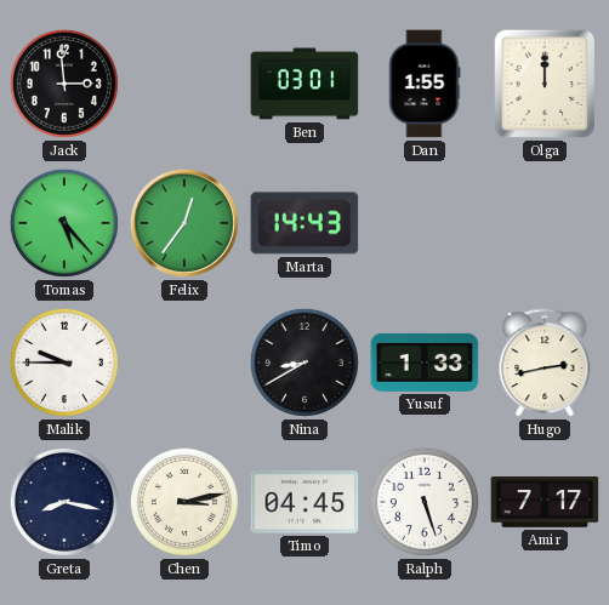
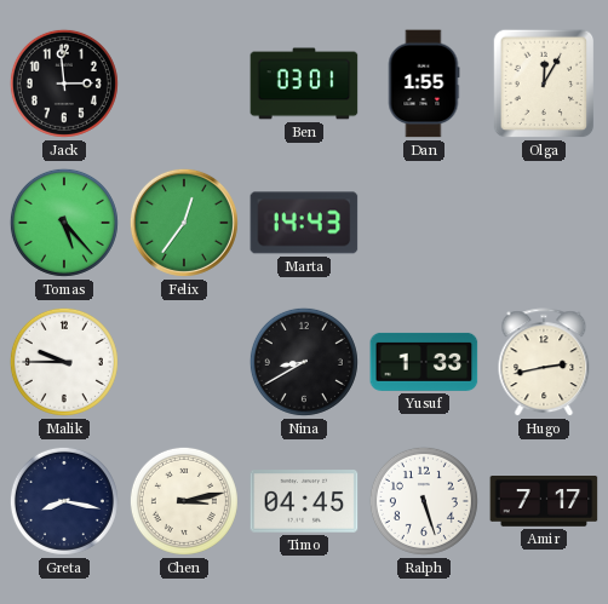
Olga: 12:00 -> 12:05 (544, 84)
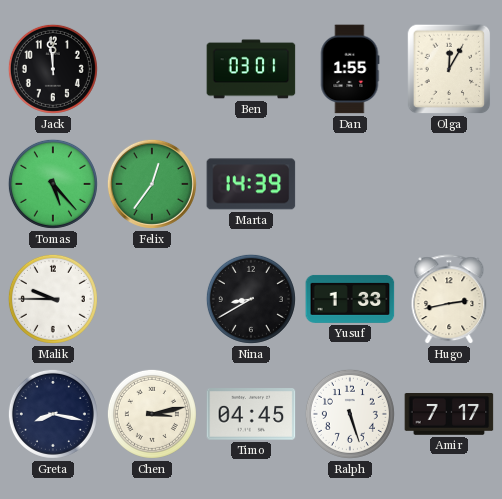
Jack: 2:59 -> 11:59 (53, 69)
Marta: 14:43 -> 14:39 (251, 184)
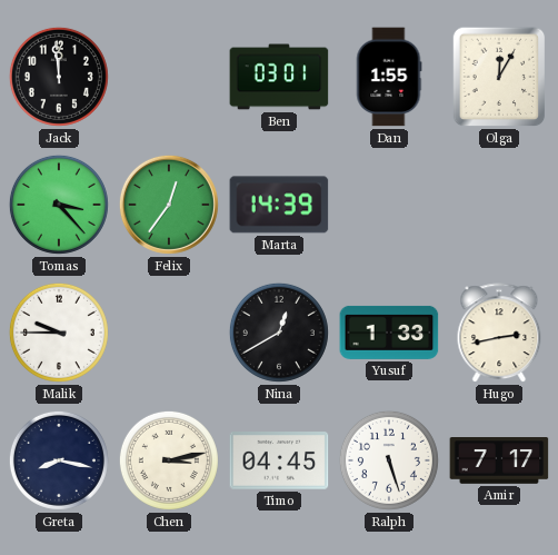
Tomas: 5:23 -> 3:23 (59, 205)
Nina: 8:40 -> 12:40 (279, 333)
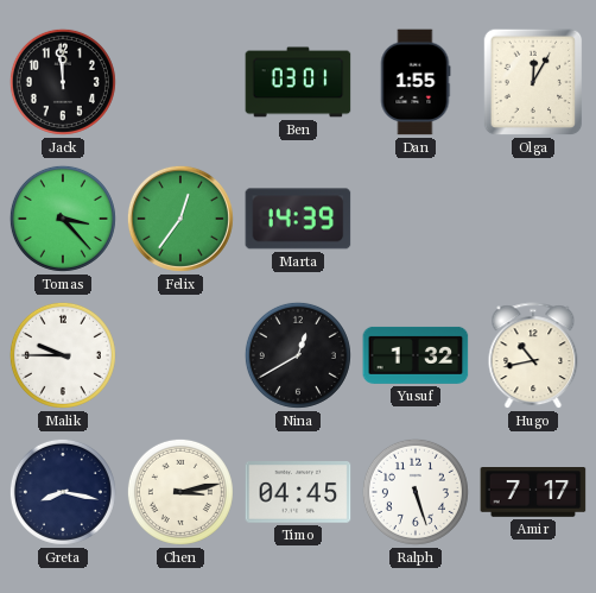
Yusuf: 1:33 -> 1:32 (416, 355)
Hugo: 2:43 -> 10:43 (533, 357)
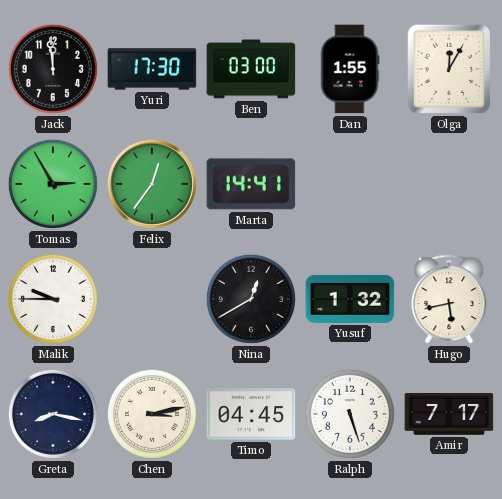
Yuri: none -> 17:30 (152, 69)
Ben: 03:01 -> 03:00 (251, 69)
Tomas: 3:23 -> 2:55 (53, 184)
Marta: 14:39 -> 14:41 (251, 184)
Hugo: 10:43 -> 5:43 (449, 300)
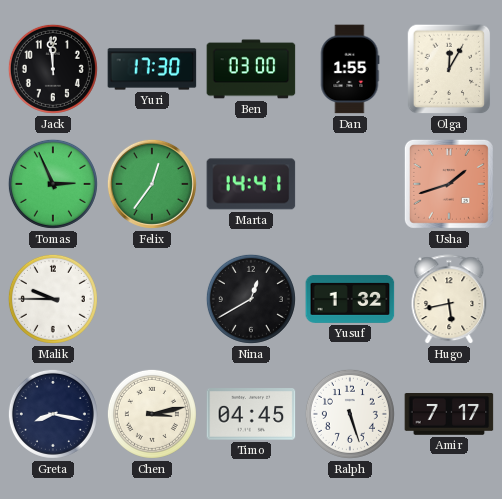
Tomas: 2:55 -> 2:56 (53, 184)
Usha: none -> 1:42 (449, 184)
